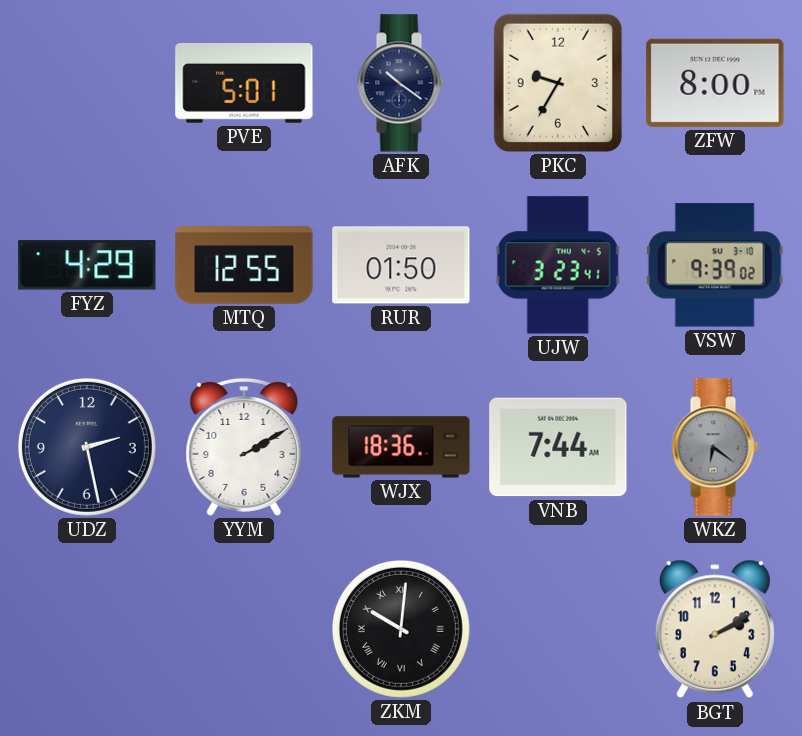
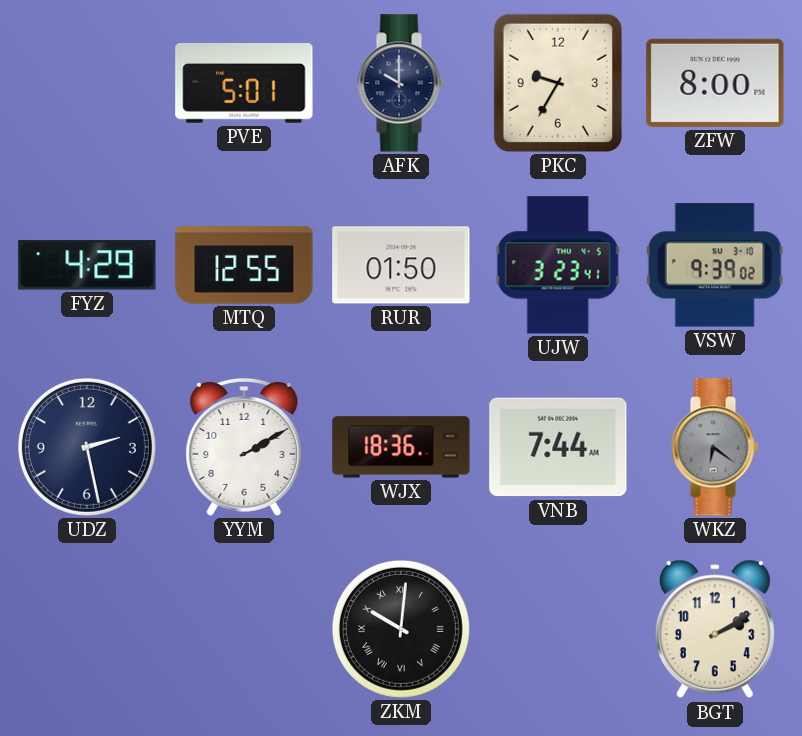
AFK: 10:21 -> 10:00 (401, 83)
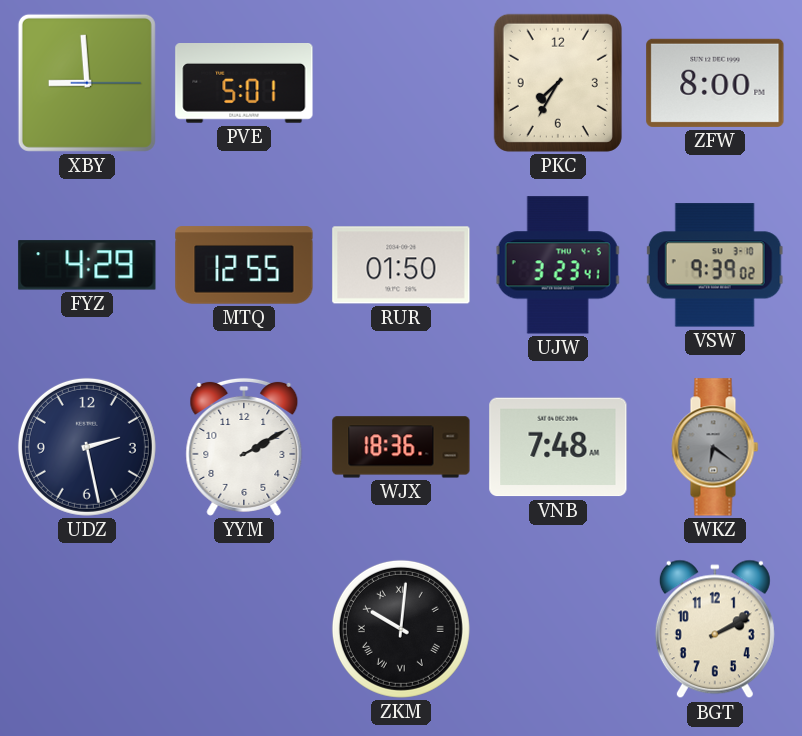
XBY: none -> 8:59 (87, 83)
AFK: 10:00 -> none (401, 83)
PKC: 9:35 -> 7:35 (558, 83)
VNB: 7:44 -> 7:48 (558, 447)
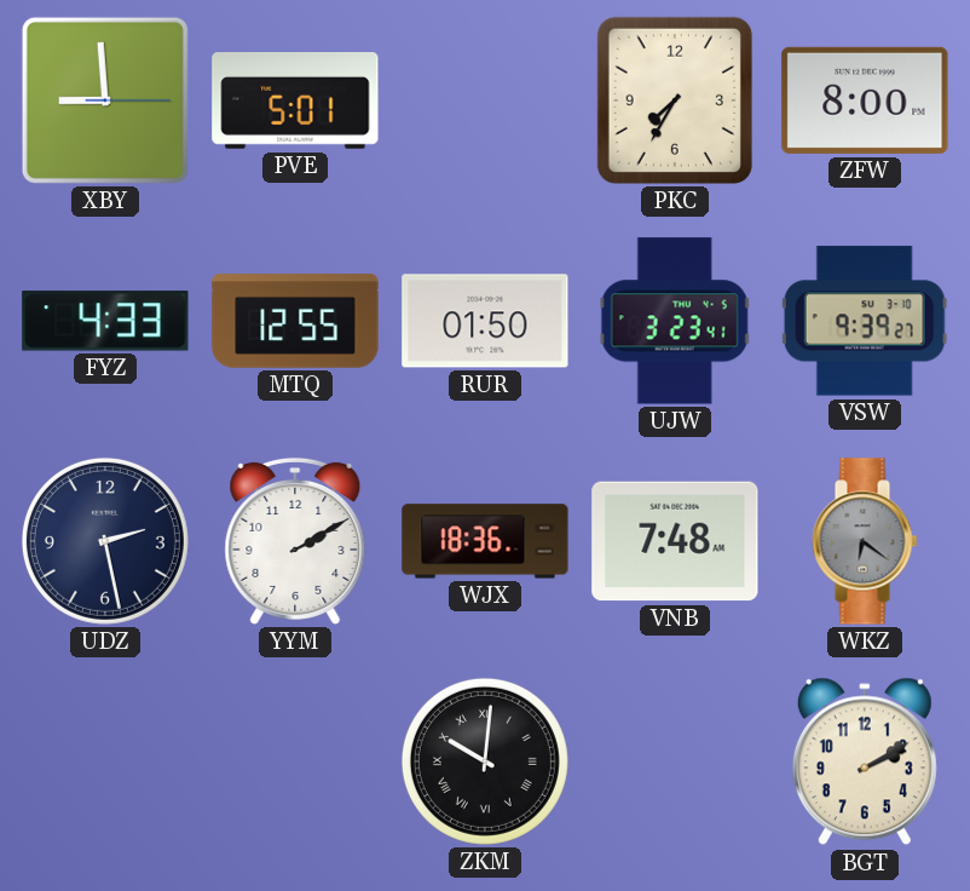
FYZ: 4:29 -> 4:33 (105, 321)
VSW: 9:39:02 -> 9:39:27 (865, 321)
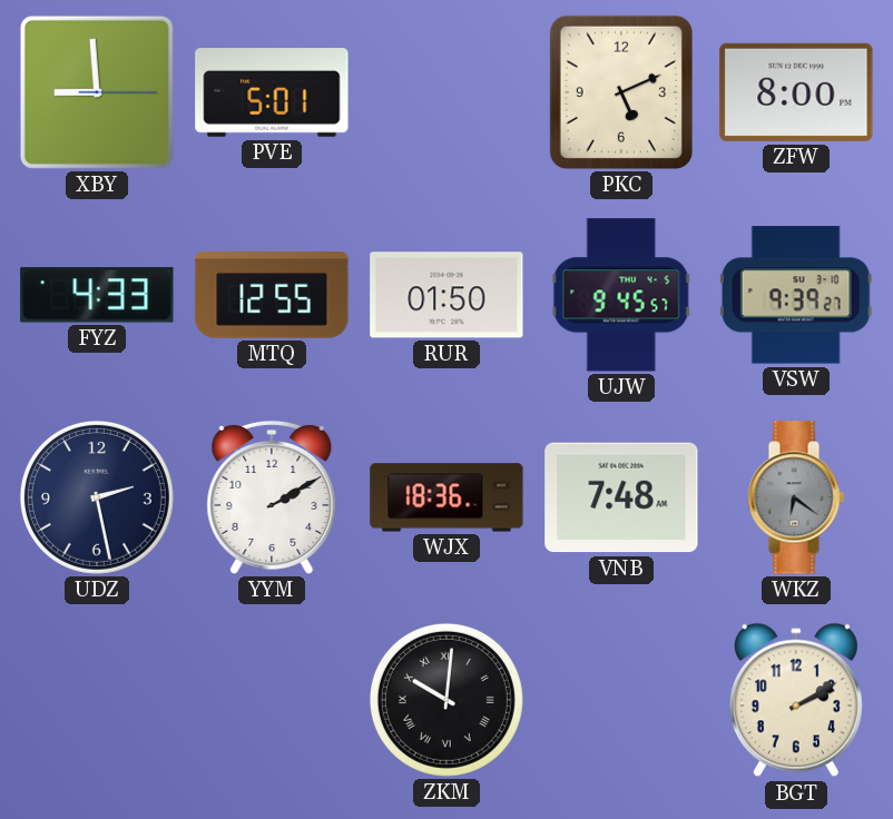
PKC: 7:35 -> 5:11 (621, 92)
UJW: 3:23 -> 9:45 (621, 295)
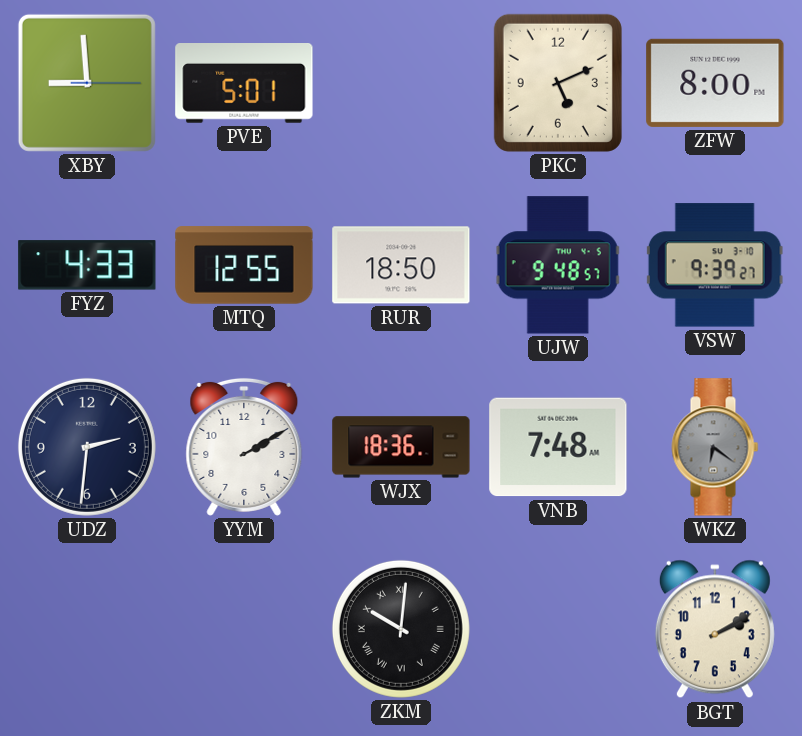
RUR: 01:50 -> 18:50 (401, 265)
UJW: 9:45 -> 9:48 (558, 265)
UDZ: 2:28 -> 2:31 (87, 447)
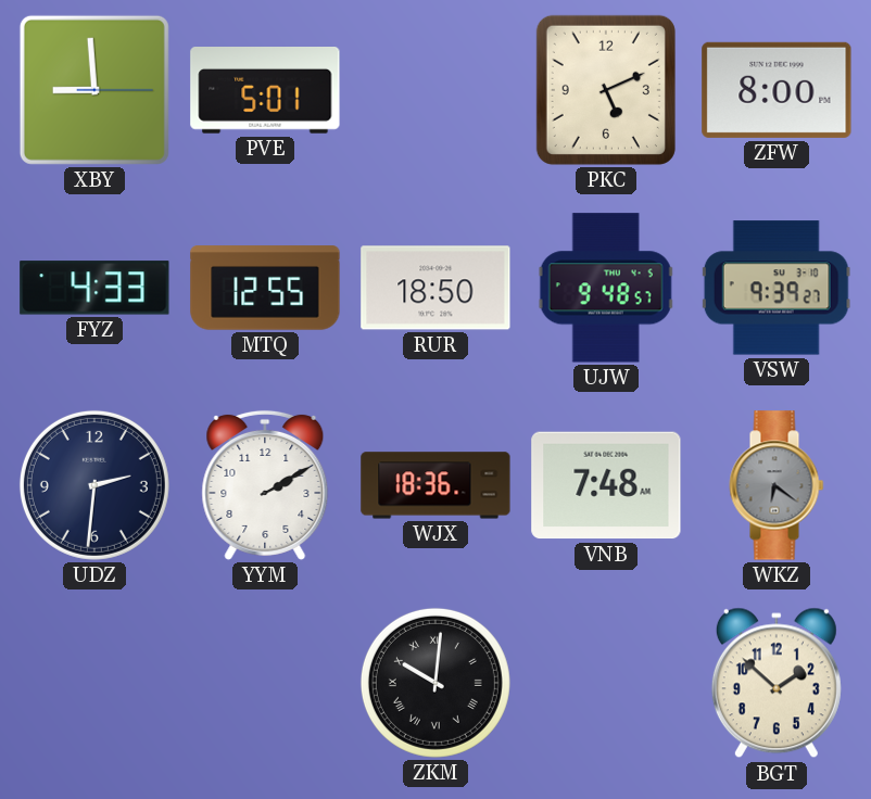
BGT: 2:10 -> 1:52 (777, 683)
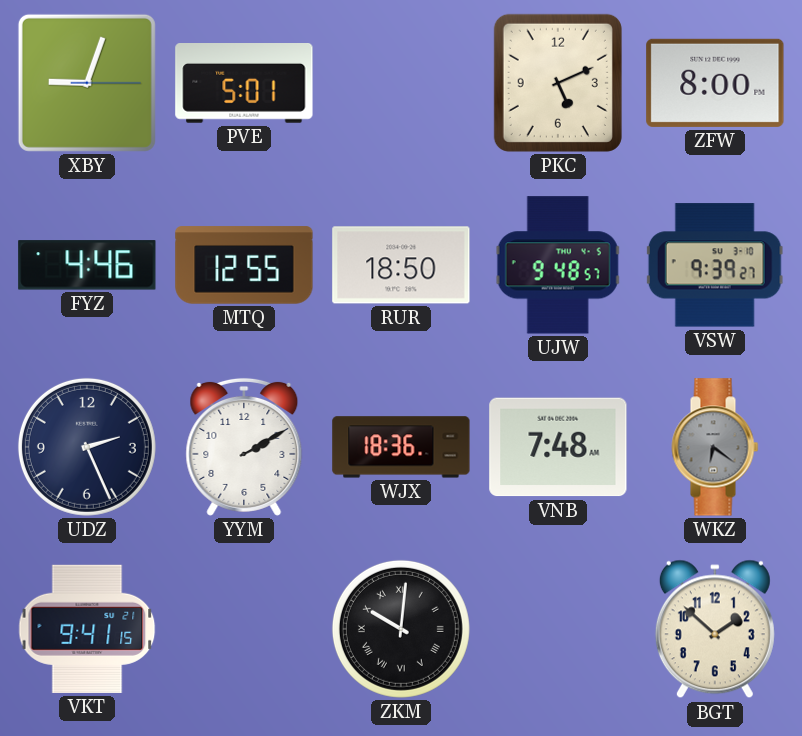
XBY: 8:59 -> 9:03 (87, 83)
FYZ: 4:33 -> 4:46 (87, 265)
UDZ: 2:31 -> 2:26 (87, 447)
VKT: none -> 9:41 (87, 629)
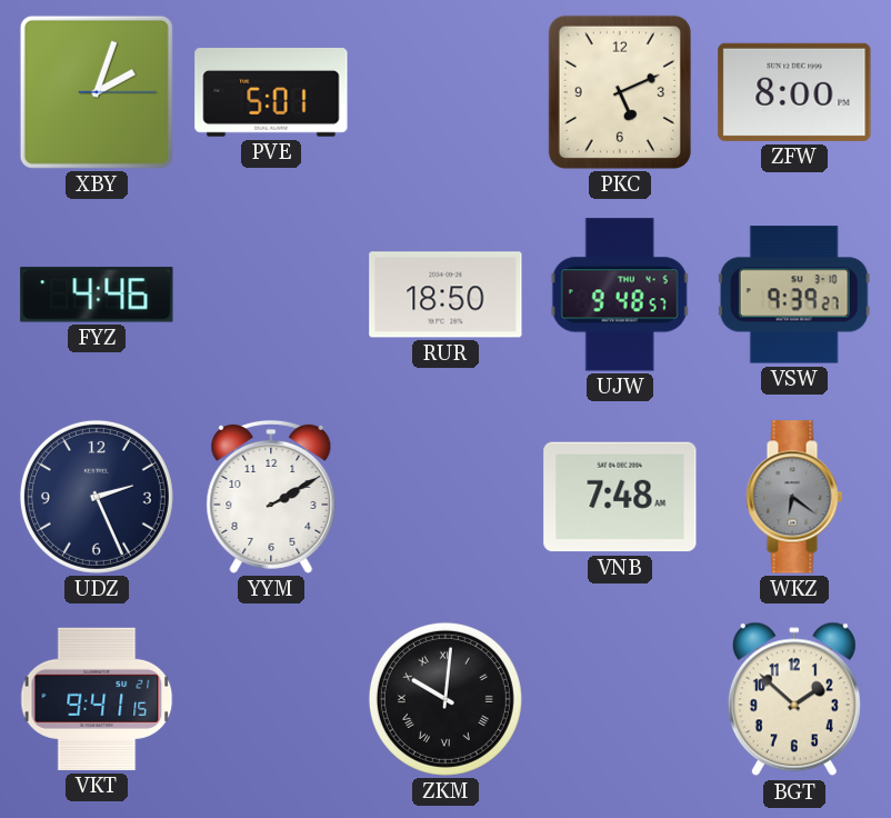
XBY: 9:03 -> 2:03 (97, 92)
MTQ: 12:55 -> none (244, 265)
WJX: 18:36 -> none (401, 447)
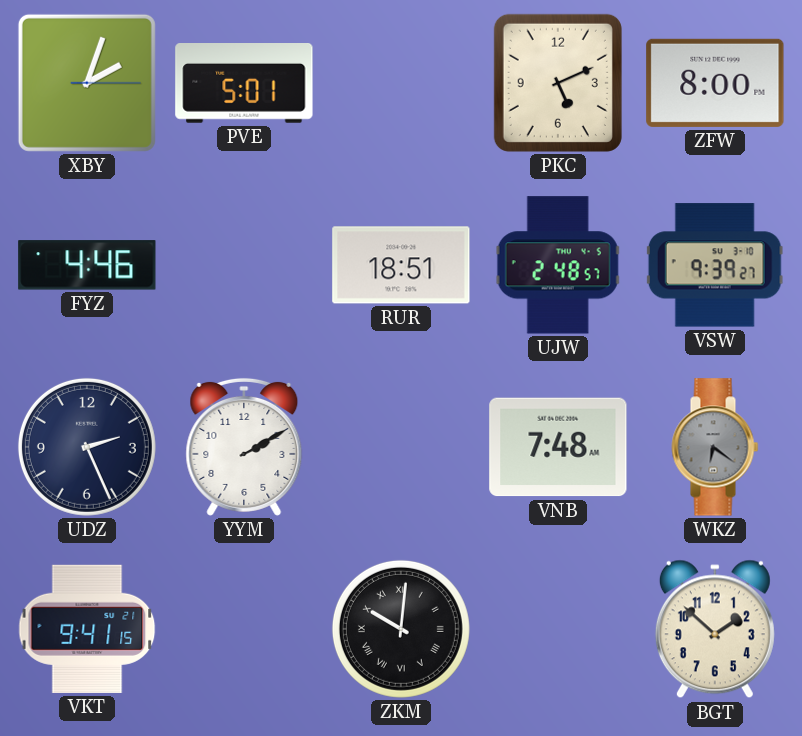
RUR: 18:50 -> 18:51 (401, 265)
UJW: 9:48 -> 2:48 (558, 265)
